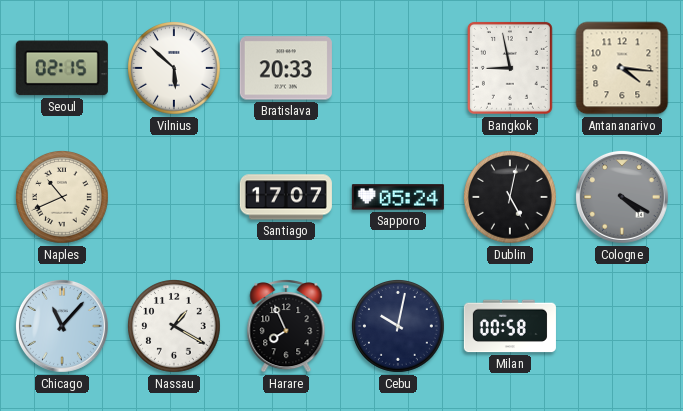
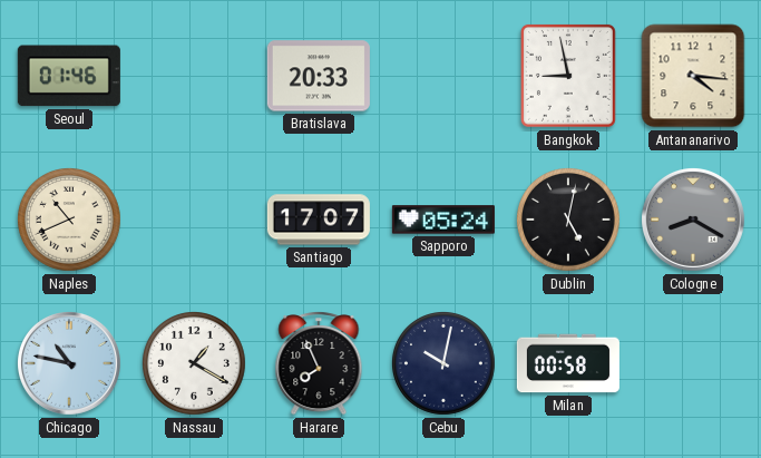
Seoul: 02:15 -> 01:46 (69, 76)
Vilnius: 5:52 -> none (175, 69)
Cologne: 4:20 -> 8:20 (693, 220)
Chicago: 11:07 -> 10:47 (69, 363)
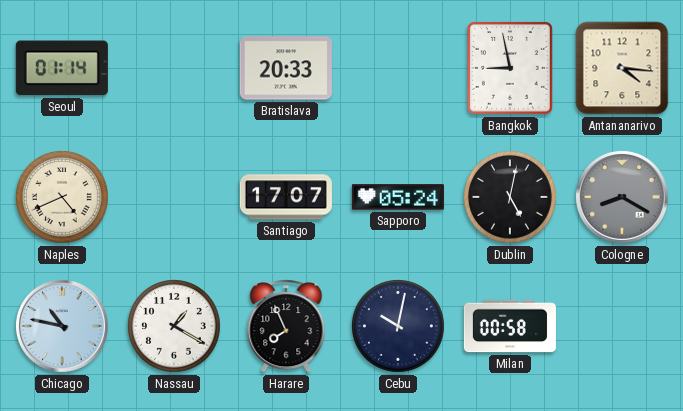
Seoul: 01:46 -> 01:14 (62, 68)
Naples: 10:41 -> 4:41 (63, 198)
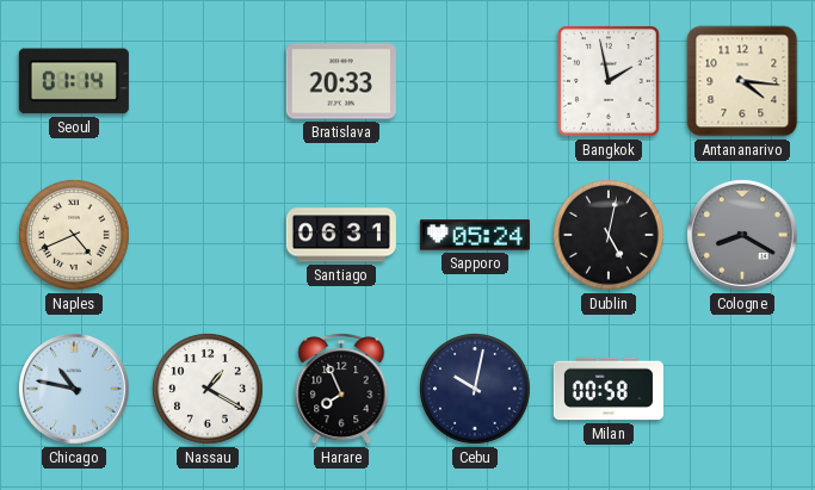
Bangkok: 8:58 -> 1:58 (609, 81)
Santiago: 17:07 -> 06:31 (341, 235)
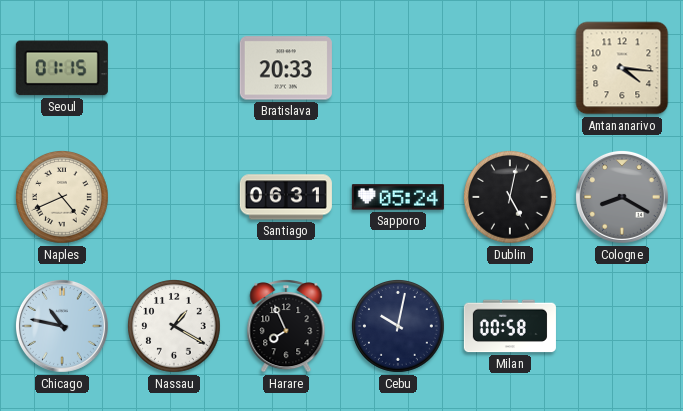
Seoul: 01:14 -> 01:15 (62, 68)
Bangkok: 1:58 -> none (609, 81)
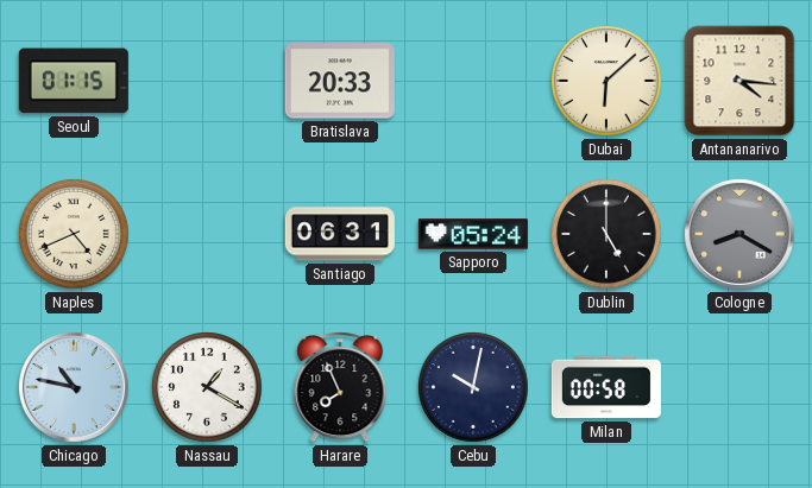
Dubai: none -> 6:08 (608, 82)
Dublin: 5:02 -> 5:00 (608, 235)
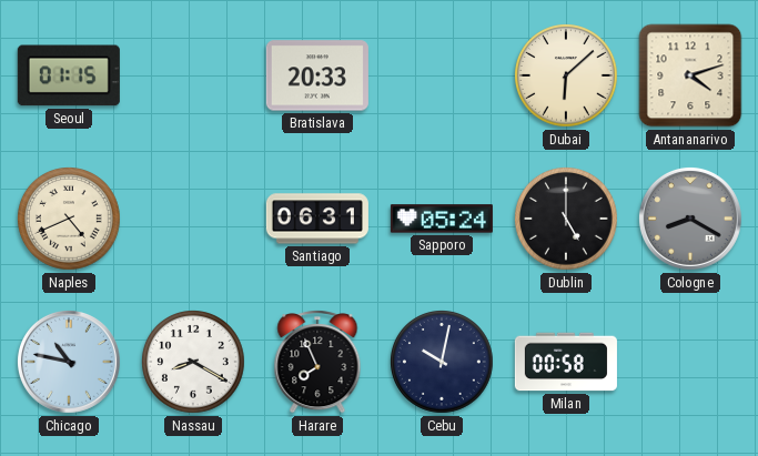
Antananarivo: 4:16 -> 4:12 (690, 75)
Nassau: 1:20 -> 8:20 (194, 363)
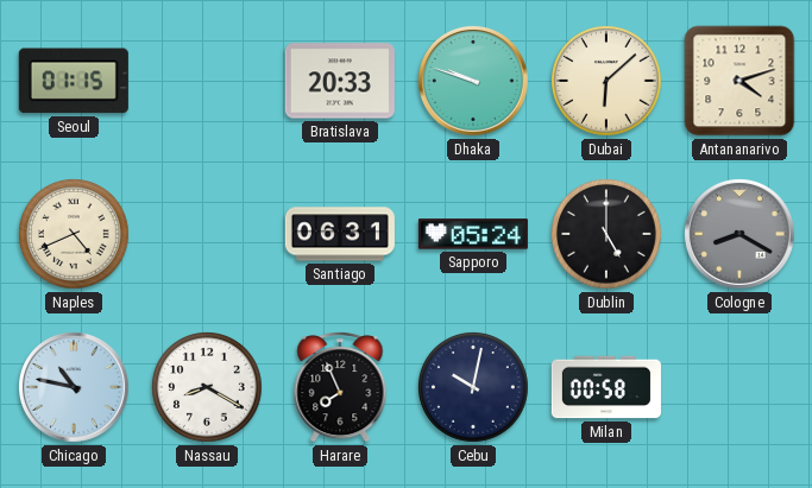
Dhaka: none -> 9:48 (473, 81)
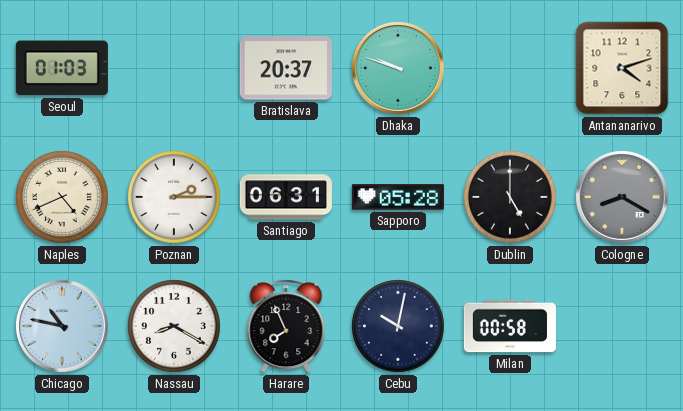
Seoul: 01:15 -> 01:03 (62, 68)
Bratislava: 20:33 -> 20:37 (286, 68)
Dubai: 6:08 -> none (608, 82)
Poznan: none -> 2:15 (175, 198)
Sapporo: 05:24 -> 05:28 (398, 197)
